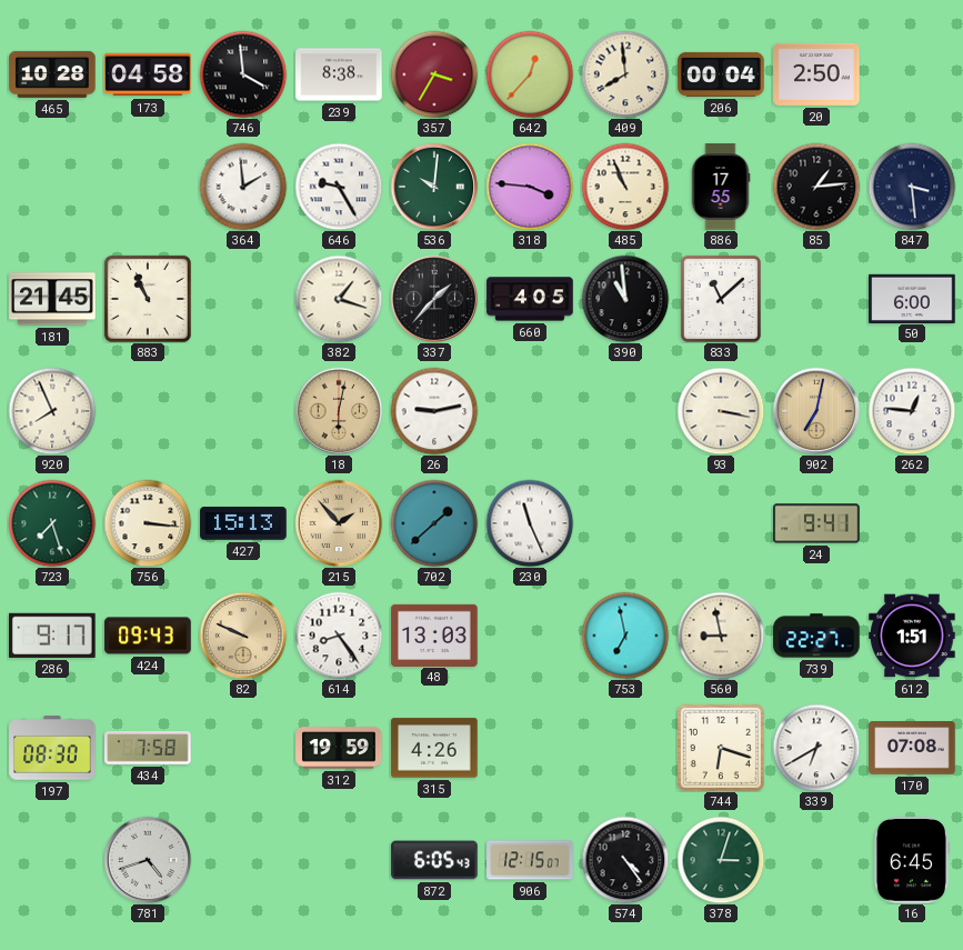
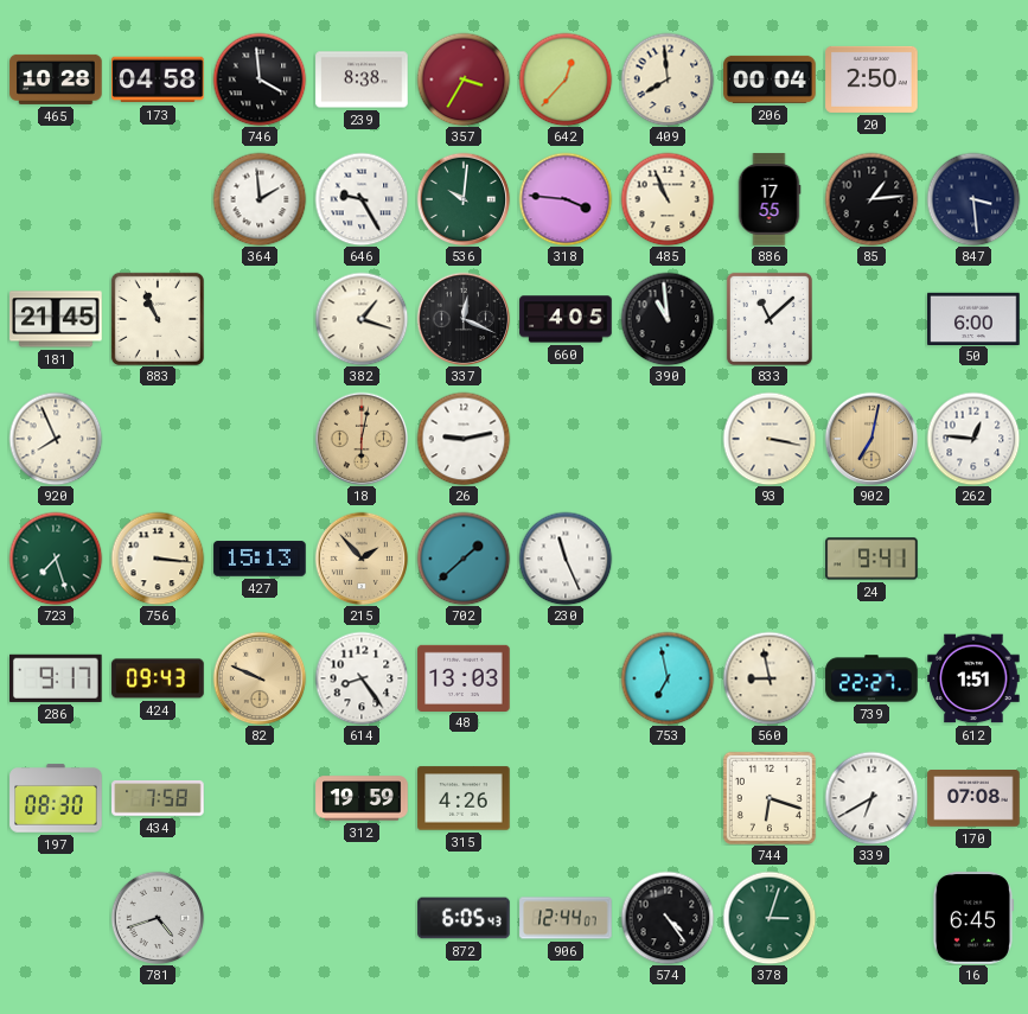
337: 1:37 -> 12:19 (464, 319)
906: 12:15 -> 12:44 (566, 918)
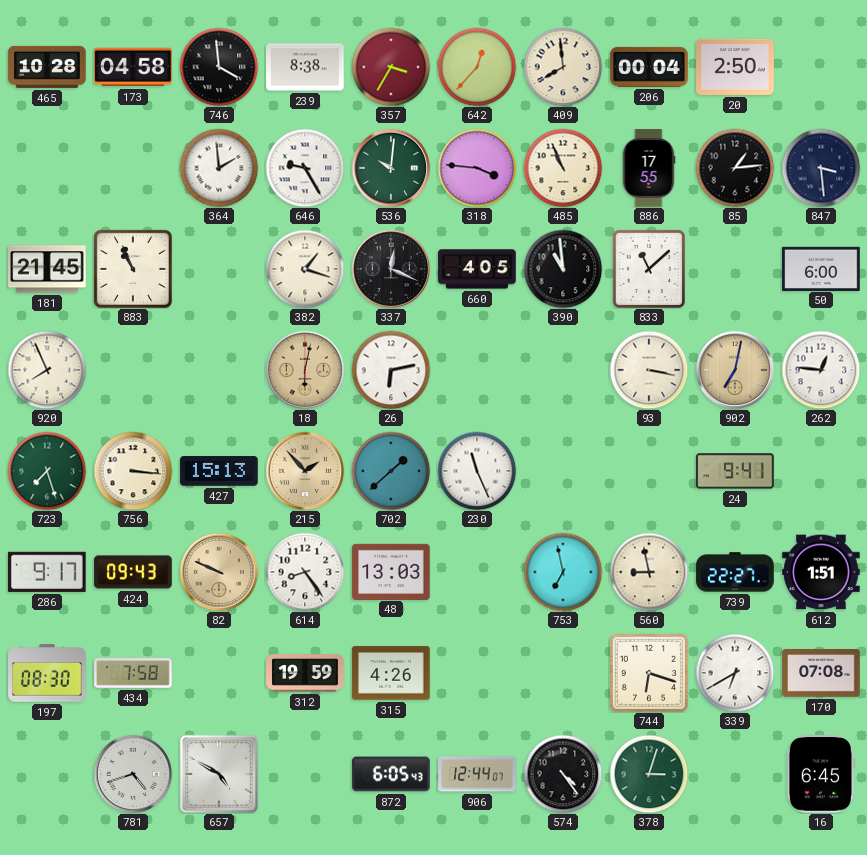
26: 9:13 -> 6:13 (391, 370)
657: none -> 4:50 (219, 774)
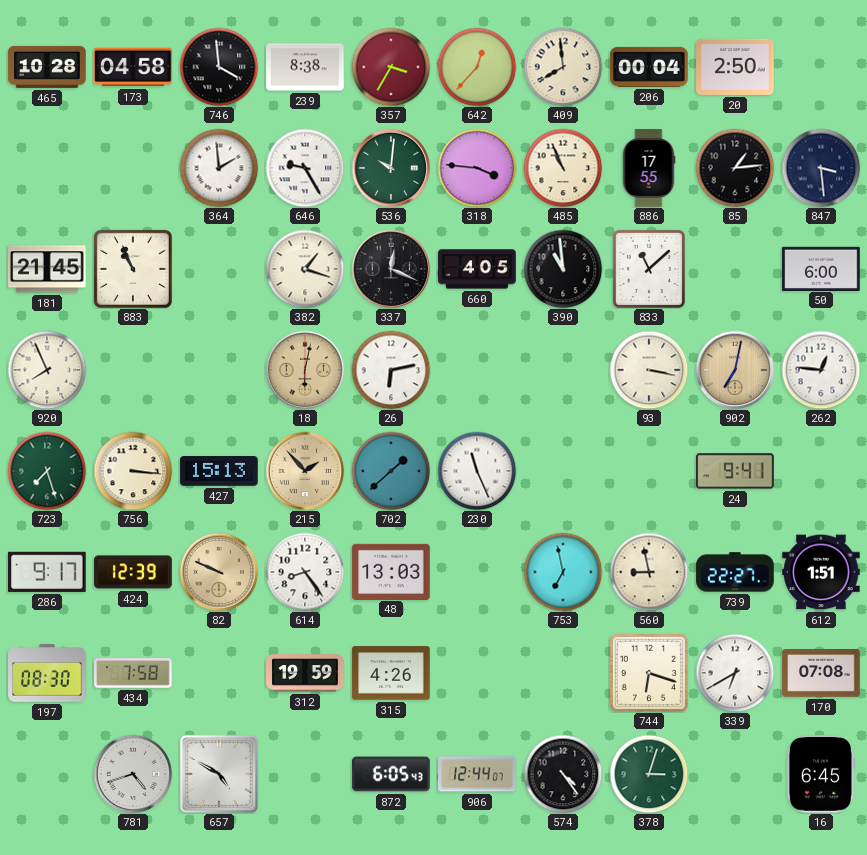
424: 09:43 -> 12:39 (133, 572)
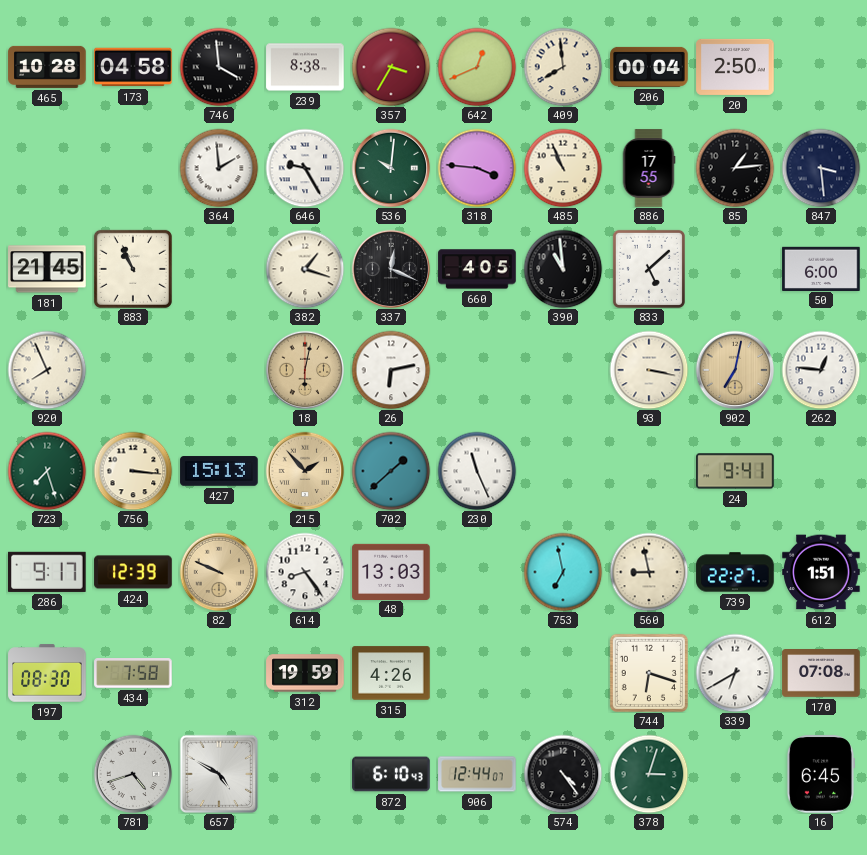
642: 12:37 -> 12:41 (477, 67)
833: 11:08 -> 5:08 (649, 269)
872: 6:05 -> 6:10 (391, 774)
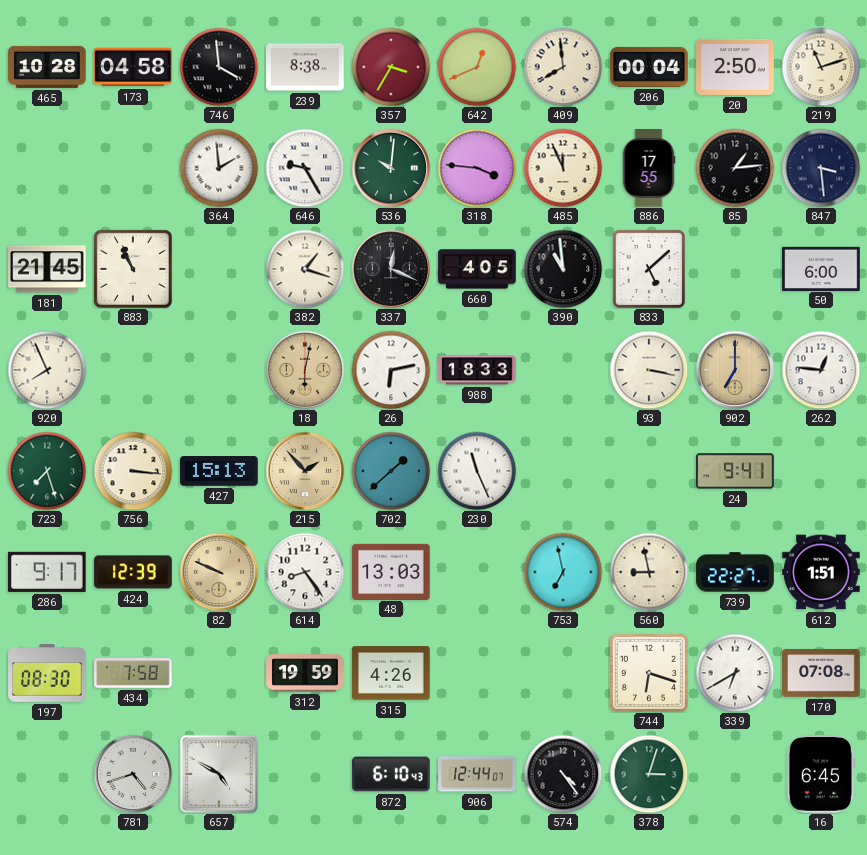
219: none -> 11:12 (821, 67)
485: 10:56 -> 11:56 (563, 168)
988: none -> 18:33 (477, 370)
902: 7:02 -> 7:00 (735, 370)
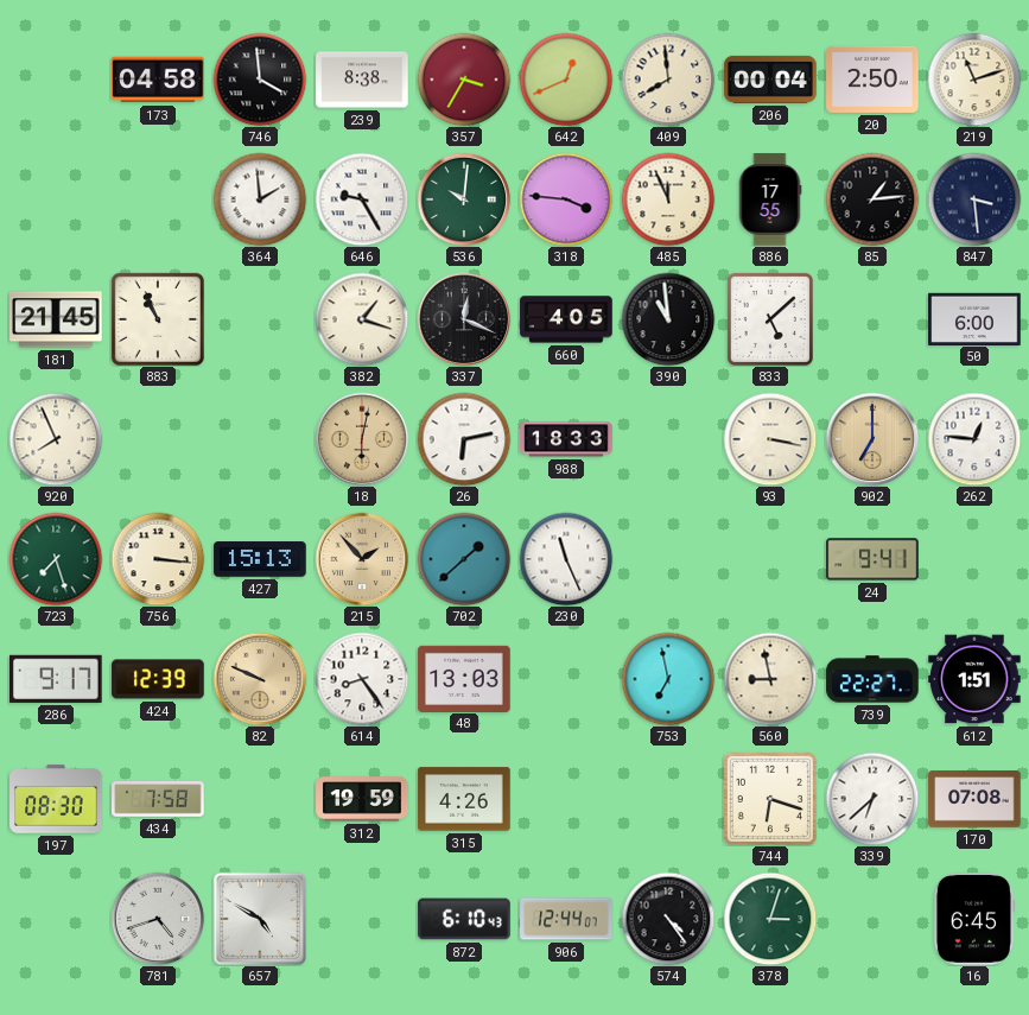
465: 10:28 -> none (47, 67)
339: 6:40 -> 6:38 (872, 799)
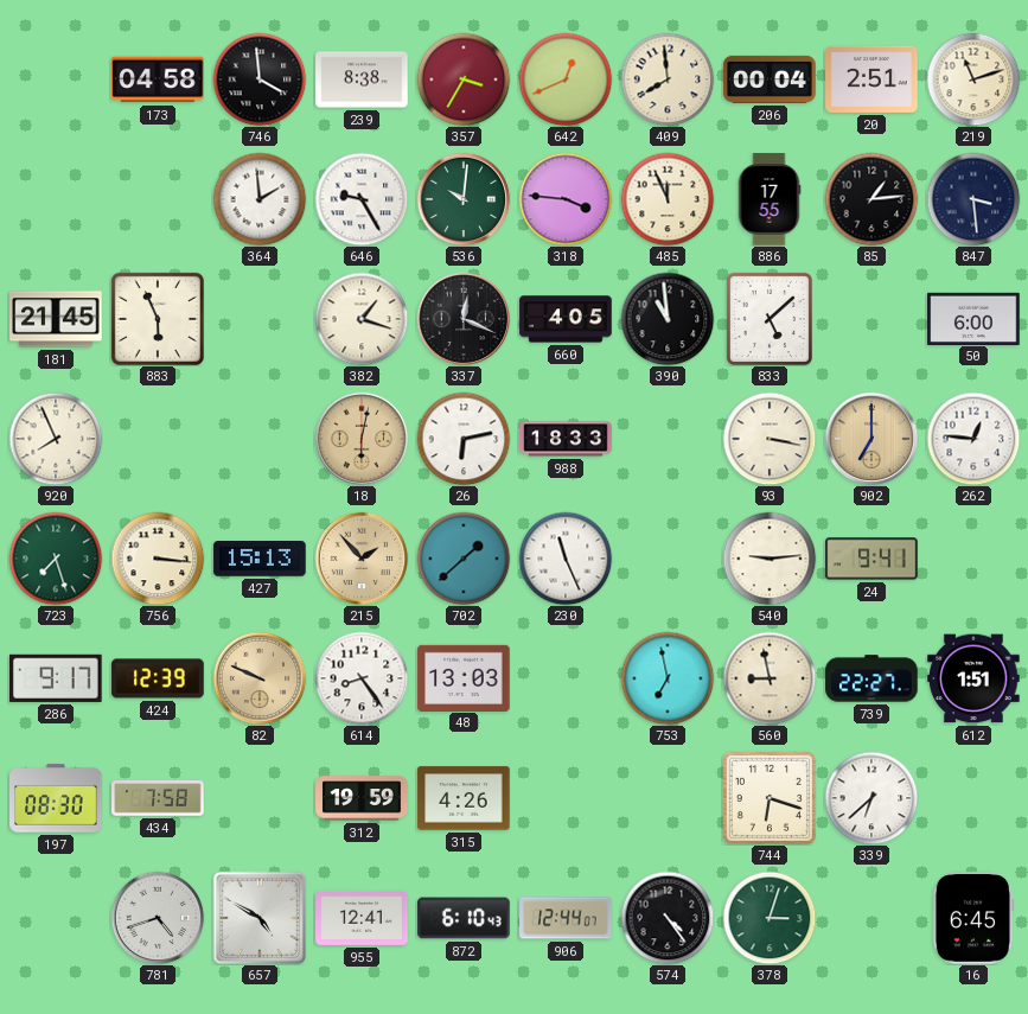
20: 2:50 -> 2:51 (871, 79)
883: 10:56 -> 5:56 (158, 319)
540: none -> 9:14 (770, 559)
170: 07:08 -> none (974, 799)
955: none -> 12:41 (362, 918)
